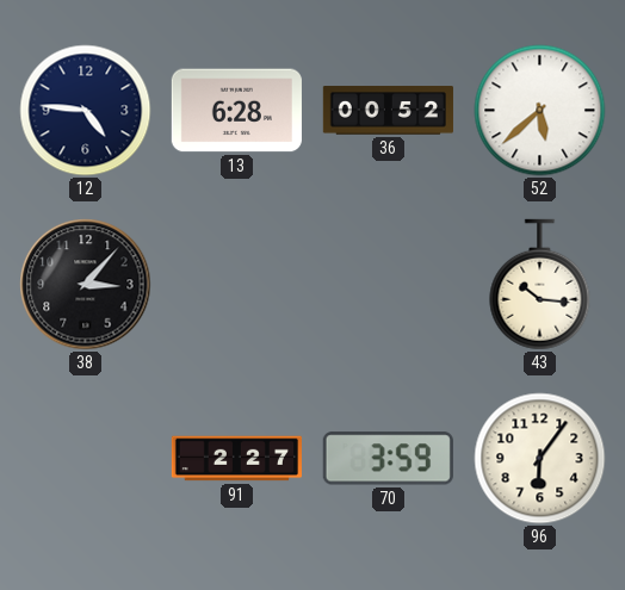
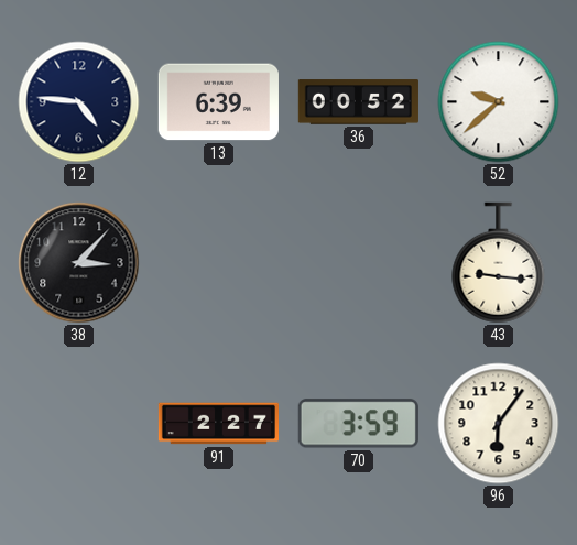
13: 6:28 -> 6:39 (218, 102)
52: 5:38 -> 9:38 (499, 102)
43: 10:16 -> 9:16 (499, 263)
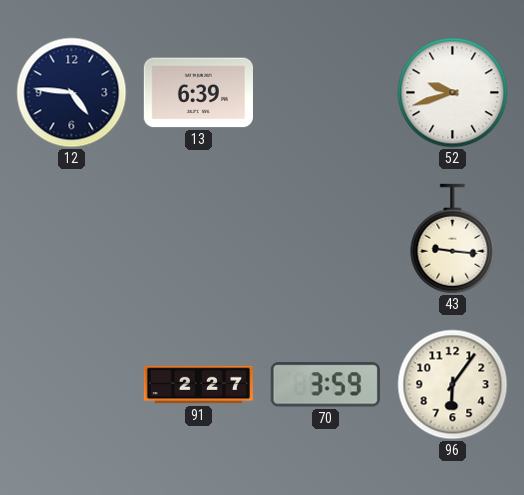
36: 00:52 -> none (358, 102)
52: 9:38 -> 9:42 (453, 93)
38: 3:07 -> none (79, 263)
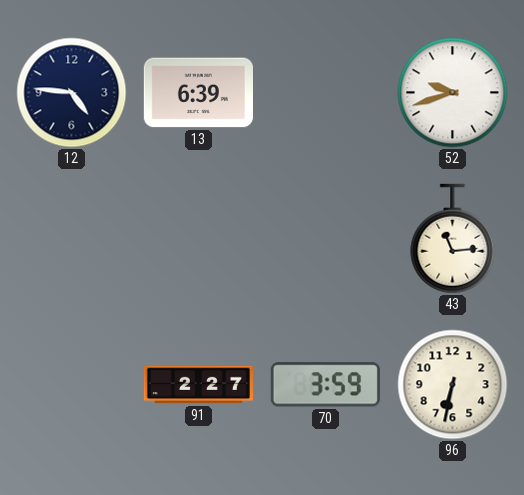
43: 9:16 -> 11:14 (453, 239)
96: 6:06 -> 6:32 (453, 385)
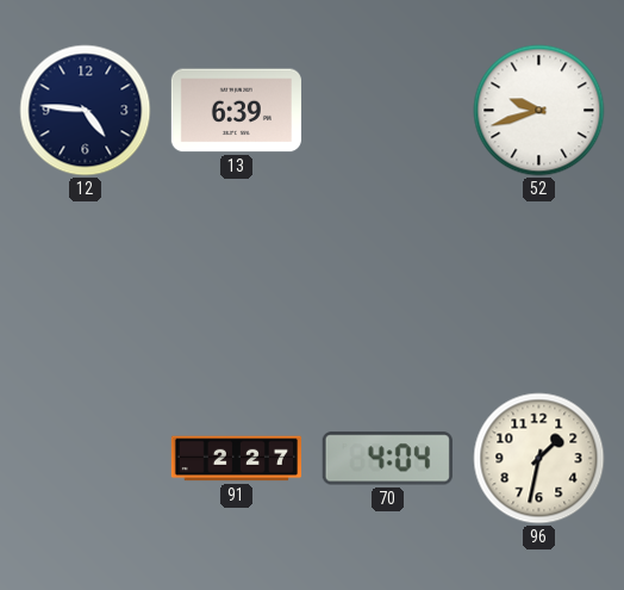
43: 11:14 -> none (453, 239)
70: 3:59 -> 4:04 (387, 459)
96: 6:32 -> 1:32 (539, 459)
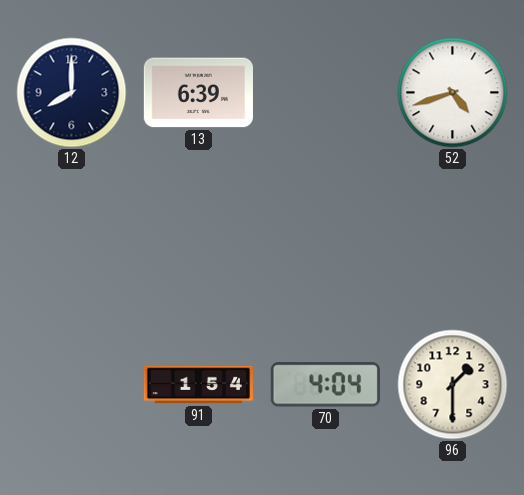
12: 4:46 -> 8:00 (72, 93)
52: 9:42 -> 4:42 (453, 93)
91: 2:27 -> 1:54 (198, 385)
96: 1:32 -> 1:30 (453, 385)
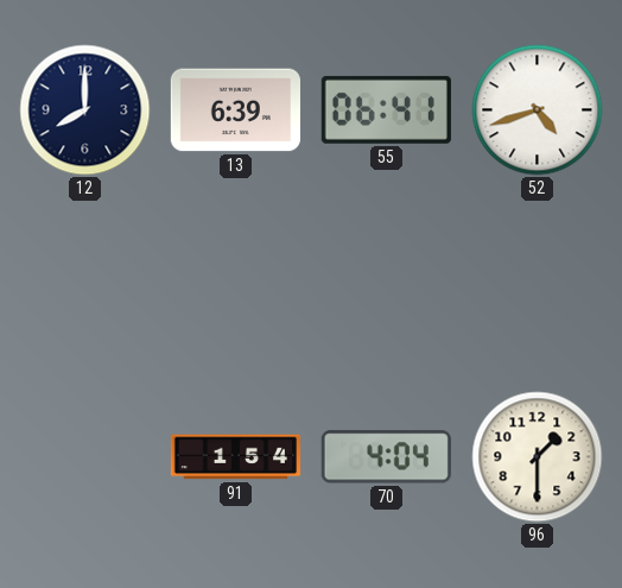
55: none -> 06:41 (386, 109)
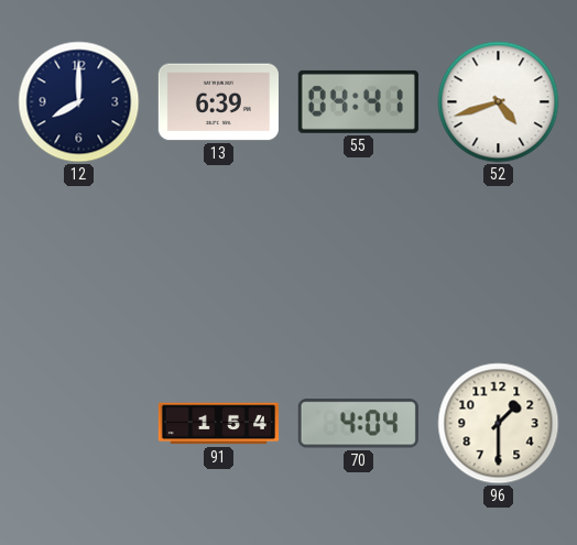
55: 06:41 -> 04:41 (358, 101)
